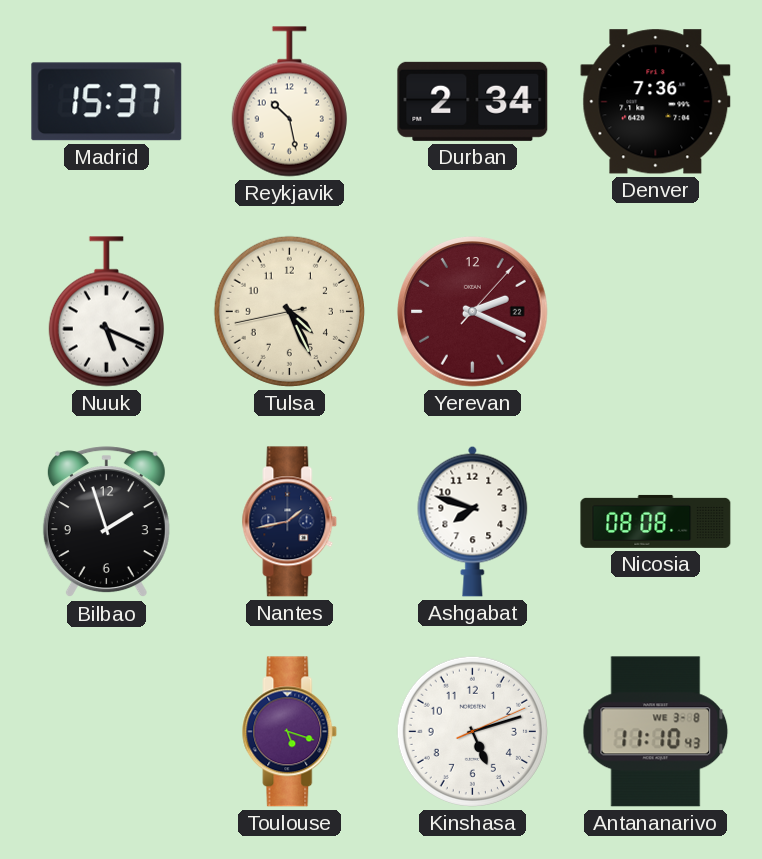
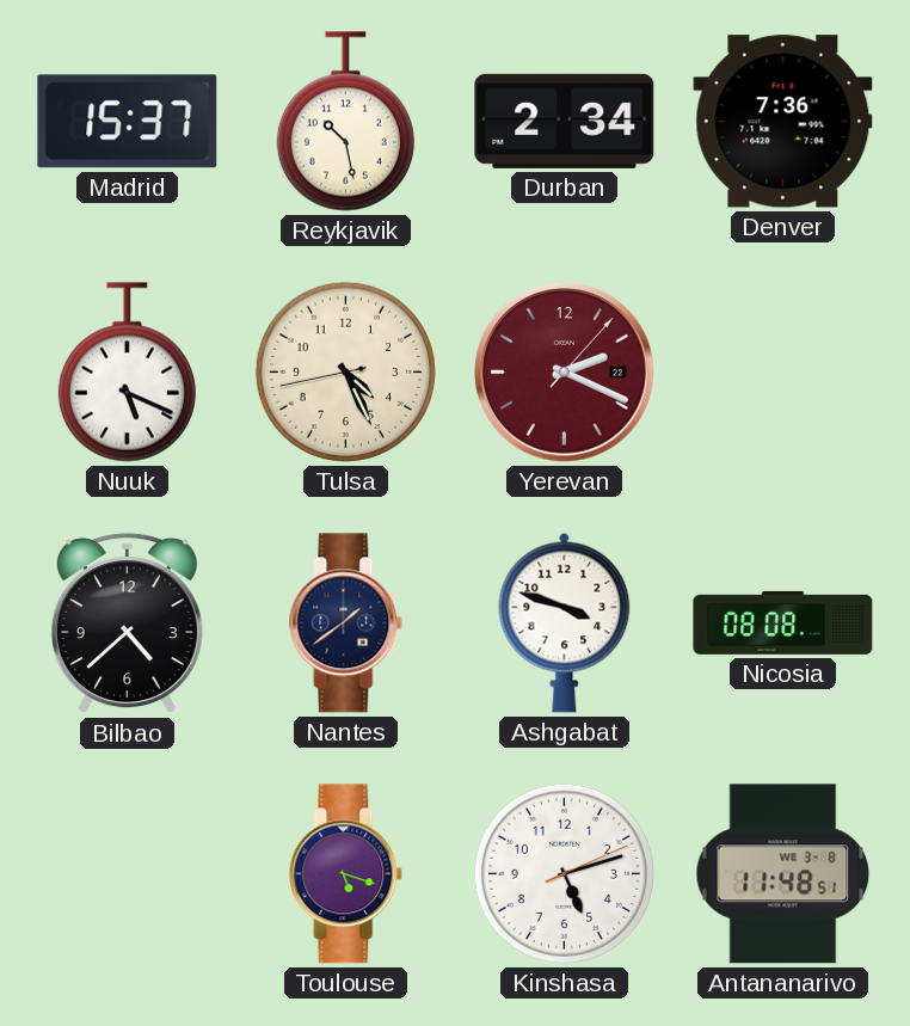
Bilbao: 1:57 -> 4:38 (127, 623)
Nantes: 1:43 -> 1:39 (346, 623)
Ashgabat: 7:48 -> 3:48 (565, 622)
Antananarivo: 11:10 -> 11:48 (783, 874)
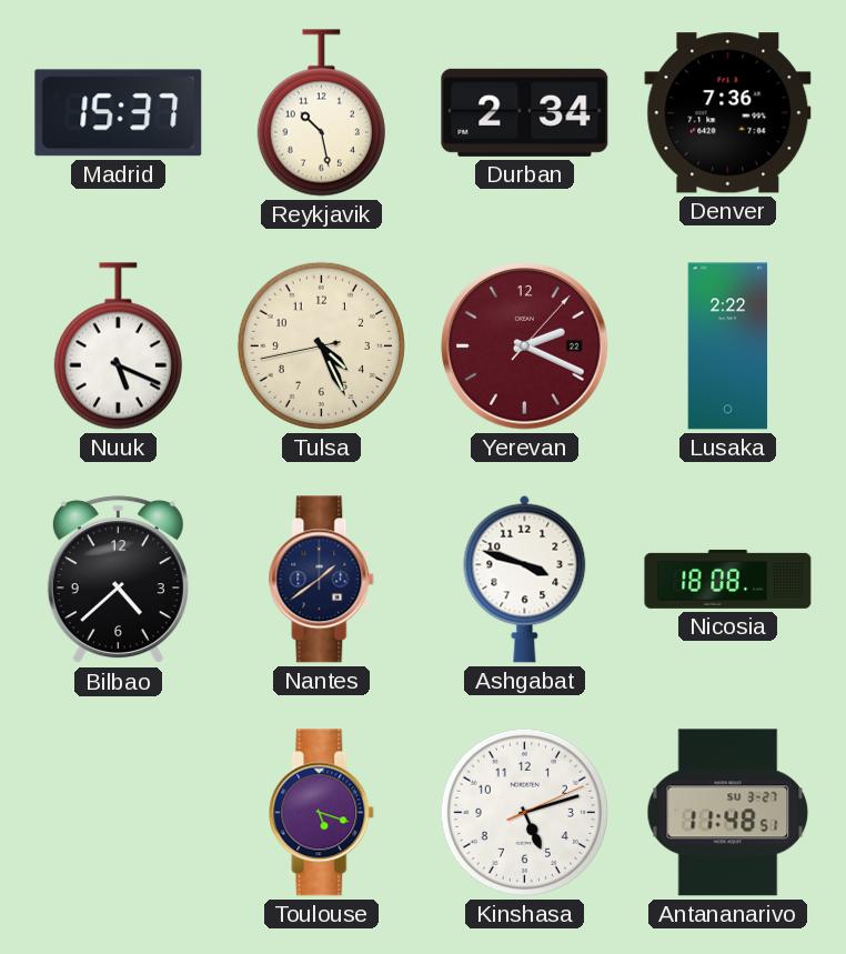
Lusaka: none -> 2:22 (728, 347)
Nicosia: 08:08 -> 18:08 (728, 579)
Antananarivo date: WE 3-8 -> SU 3-27 (728, 813)
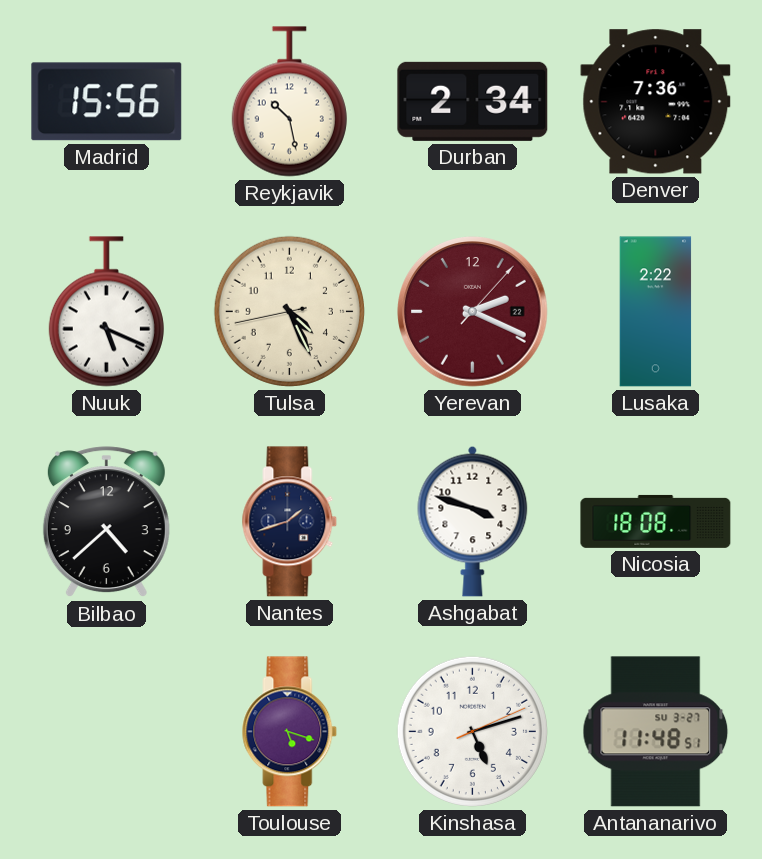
Madrid: 15:37 -> 15:56 (107, 102)
Nantes: 1:39 -> 1:42 (290, 522)
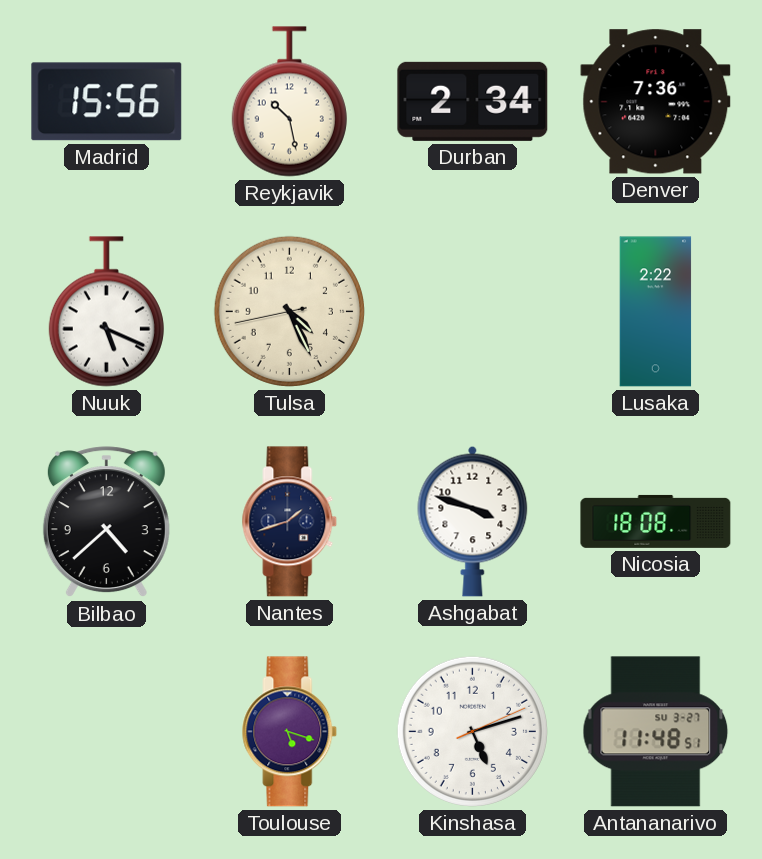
Yerevan: 2:19 -> none (473, 312)
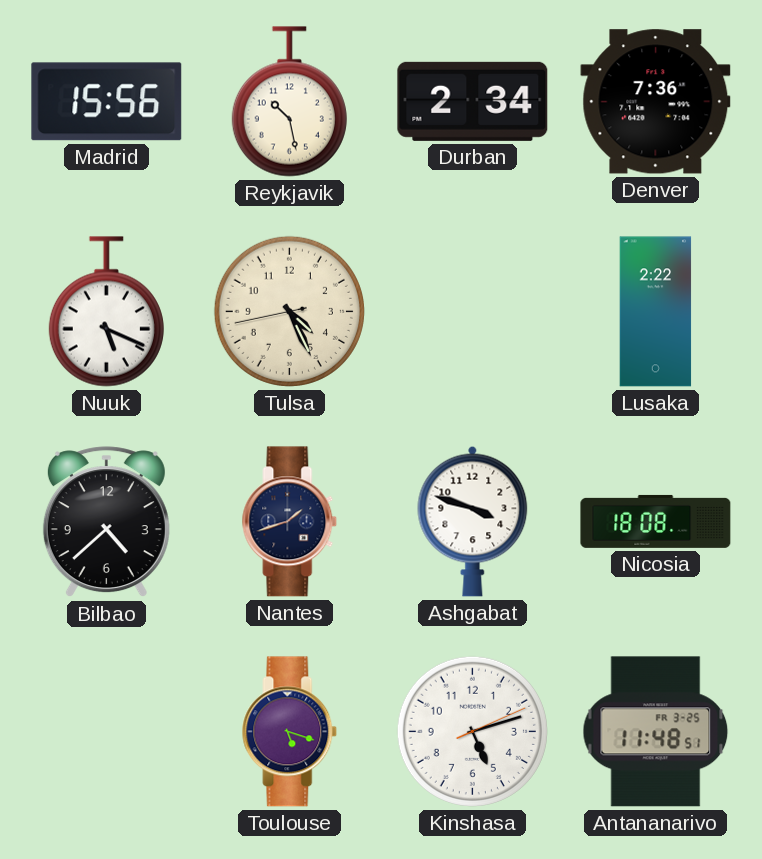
Antananarivo date: SU 3-27 -> FR 3-25 (656, 732)
